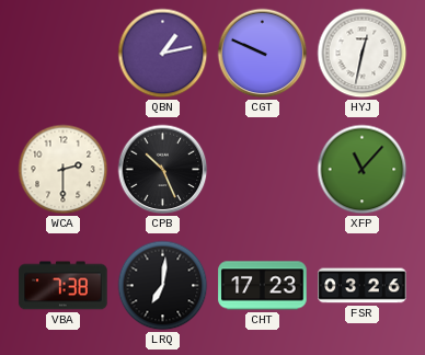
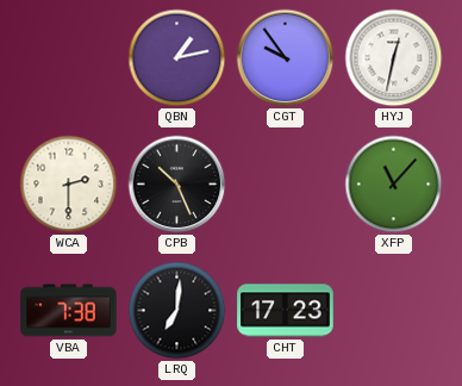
CGT: 9:49 -> 9:54 (286, 58)
FSR: 03:26 -> none (363, 286)
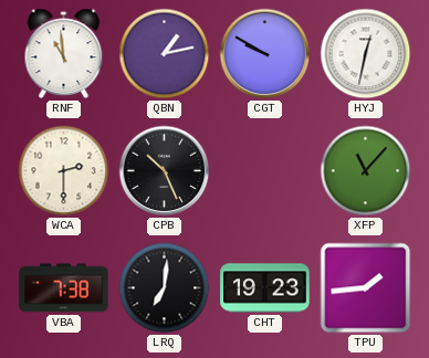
RNF: none -> 10:59 (64, 54)
CGT: 9:54 -> 9:50 (265, 54)
CHT: 17:23 -> 19:23 (265, 288)
TPU: none -> 1:44 (366, 288)
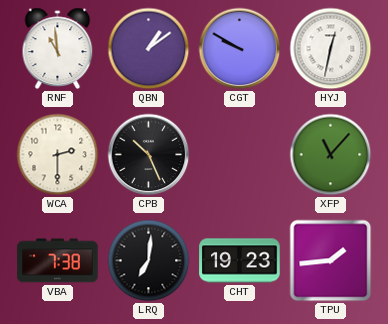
QBN: 1:13 -> 1:09 (149, 49)
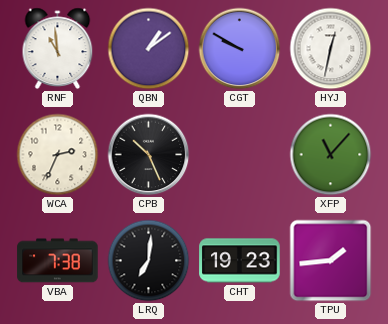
WCA: 2:30 -> 2:34 (58, 155)
